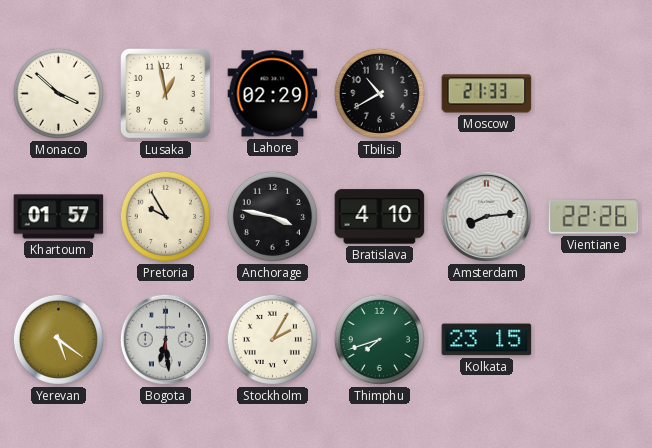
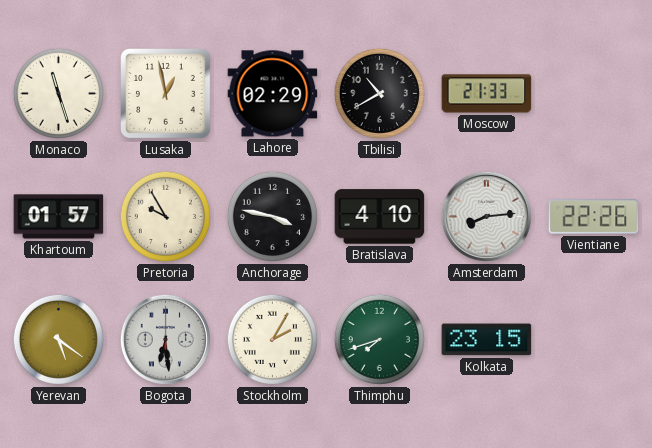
Monaco: 3:52 -> 11:27 (58, 93)
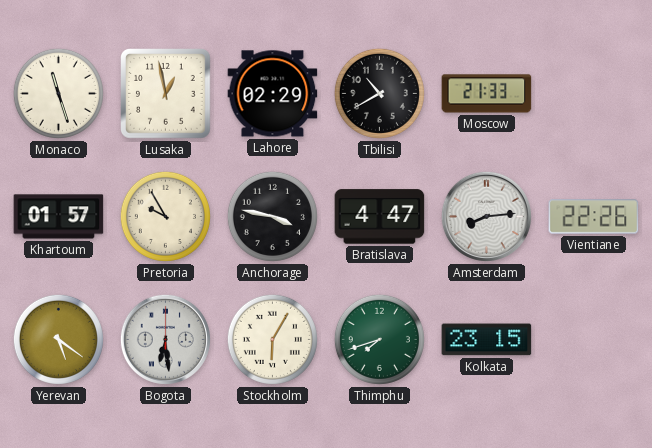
Bratislava: 4:10 -> 4:47 (380, 217)
Stockholm: 2:05 -> 6:05 (272, 339)
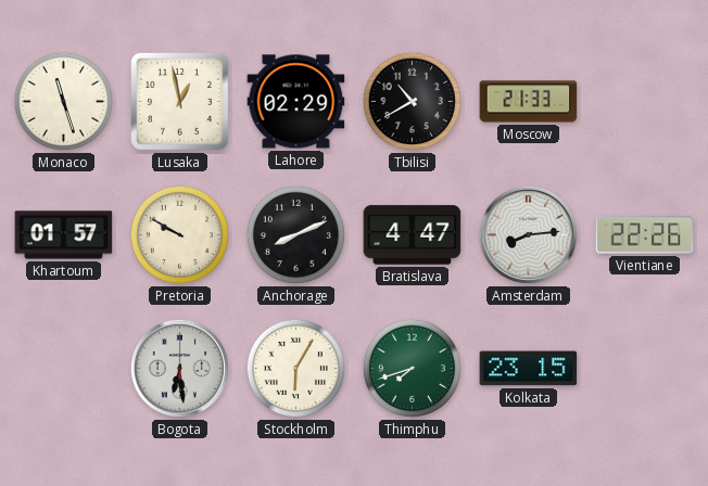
Pretoria: 9:55 -> 9:50 (179, 234)
Anchorage: 3:47 -> 8:11 (295, 234)
Yerevan: 5:21 -> none (58, 339)
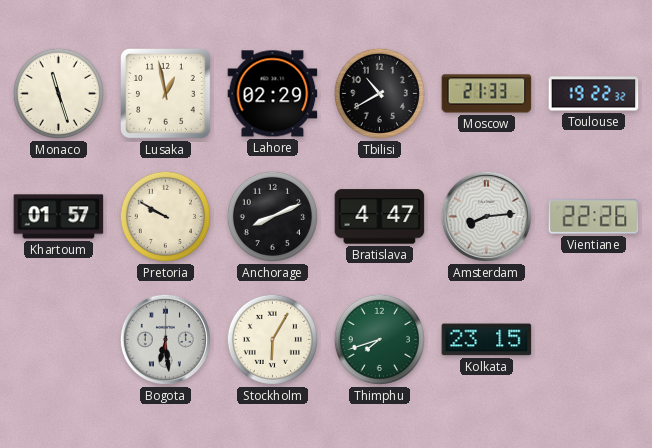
Toulouse: none -> 19:22 (594, 94)
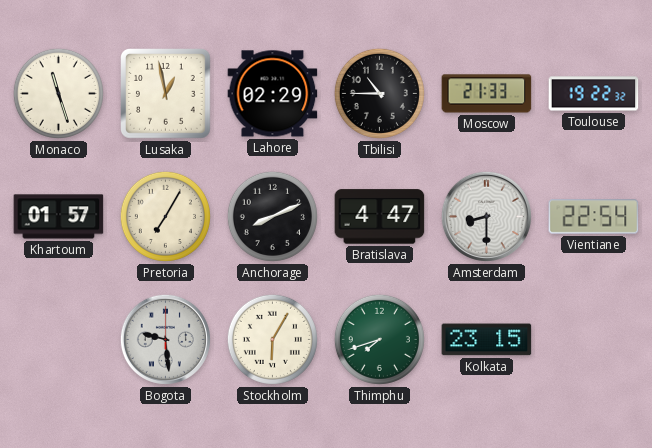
Tbilisi: 10:40 -> 10:45 (379, 93)
Pretoria: 9:50 -> 7:05 (165, 216)
Amsterdam: 8:14 -> 8:30 (486, 216)
Vientiane: 22:26 -> 22:54 (594, 217)
Bogota: 6:29 -> 9:29 (165, 339)
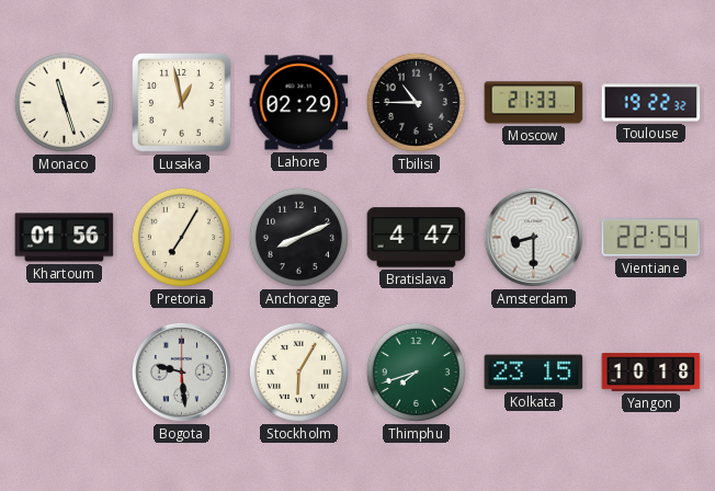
Khartoum: 01:57 -> 01:56 (65, 238)
Yangon: none -> 10:18 (651, 373)
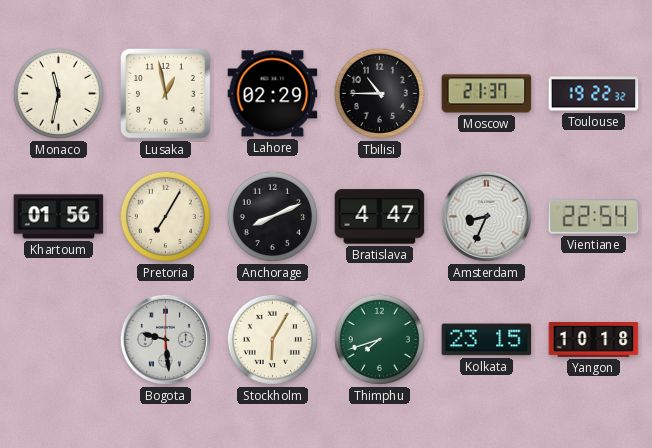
Monaco: 11:27 -> 11:32 (58, 93)
Moscow: 21:33 -> 21:37 (487, 94)
Amsterdam: 8:30 -> 8:34 (486, 216)
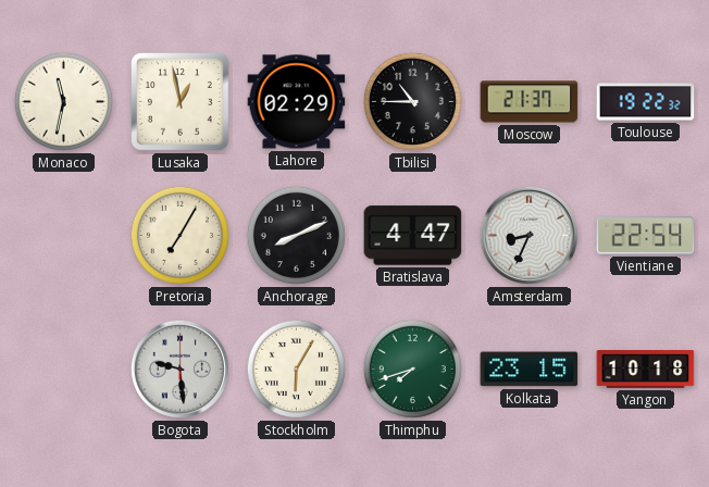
Khartoum: 01:56 -> none (59, 217)
